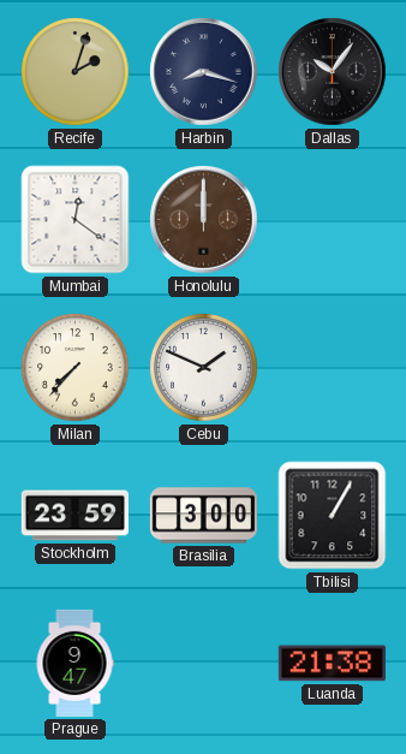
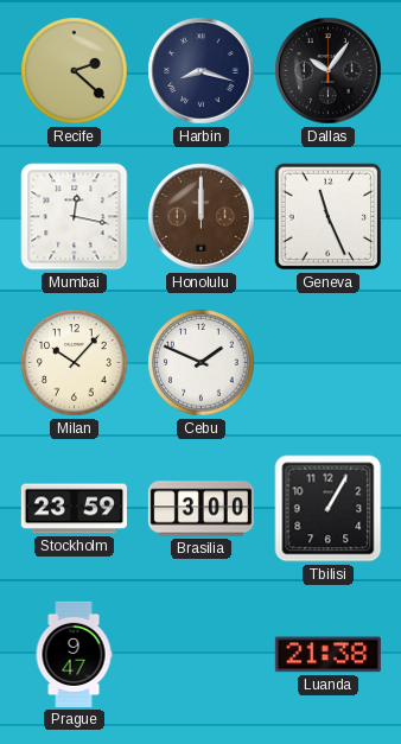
Recife: 2:03 -> 2:22 (75, 71)
Mumbai: 12:21 -> 12:17 (75, 217)
Geneva: none -> 11:26 (329, 217)
Milan: 7:37 -> 10:07 (75, 363)
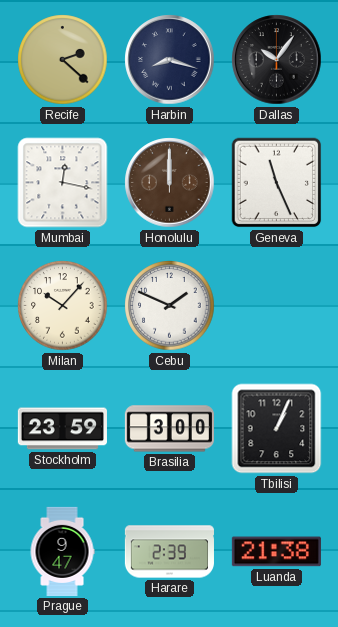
Tbilisi: 1:05 -> 1:04 (277, 429)
Harare: none -> 2:39 (169, 552)
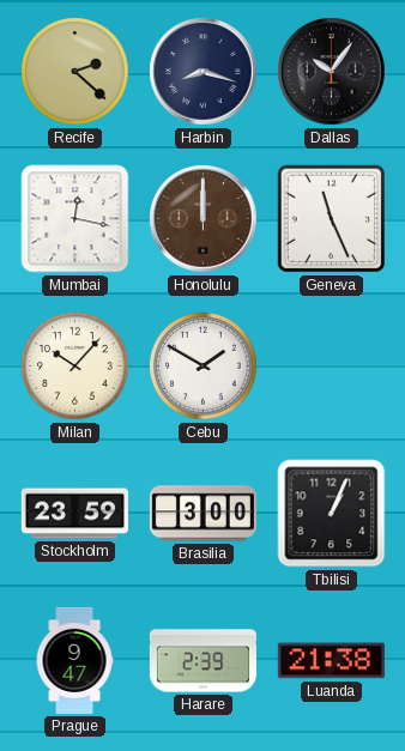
Cebu: 1:49 -> 1:50 (204, 367)
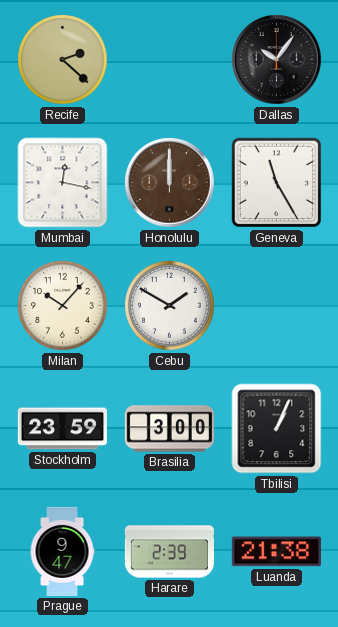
Harbin: 8:18 -> none (204, 72)
Geneva: 11:26 -> 11:25 (277, 183)
